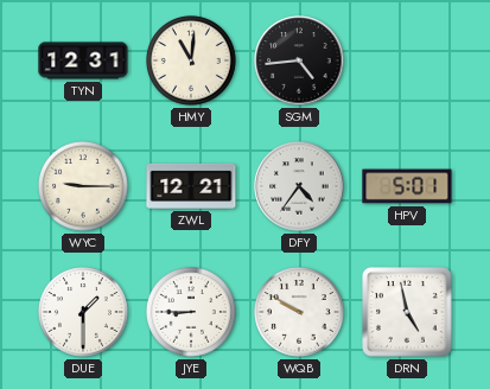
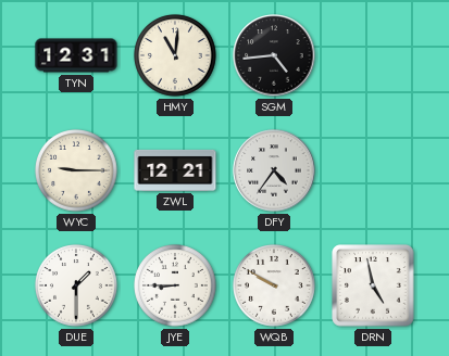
HPV: 5:01 -> none (407, 186)
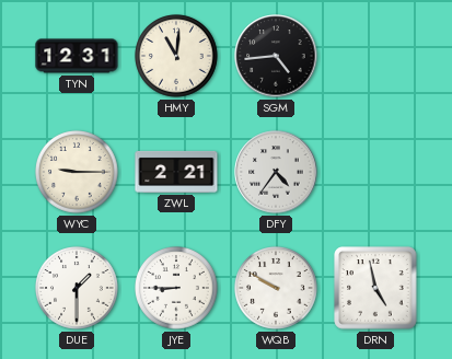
ZWL: 12:21 -> 2:21 (176, 172)
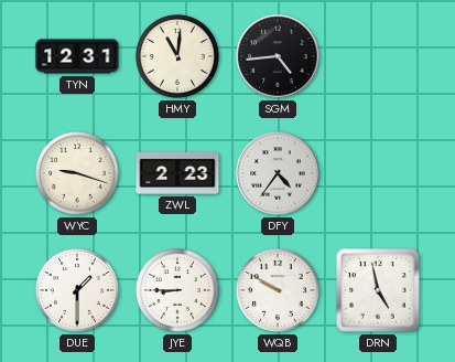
WYC: 9:15 -> 9:18 (78, 174)
ZWL: 2:21 -> 2:23 (177, 173)
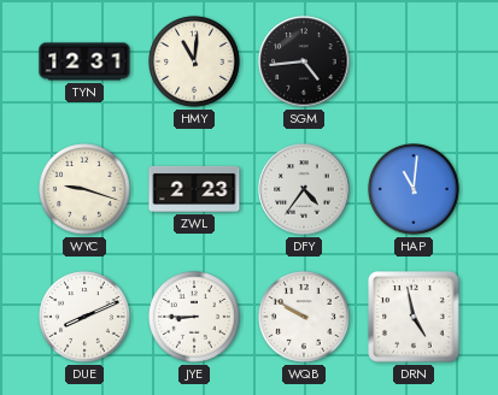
HAP: none -> 11:01 (415, 190)
DUE: 1:30 -> 8:11 (86, 318)
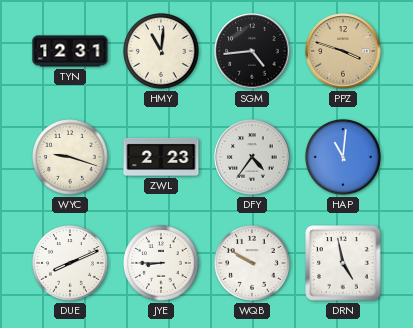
PPZ: none -> 3:48 (343, 51)
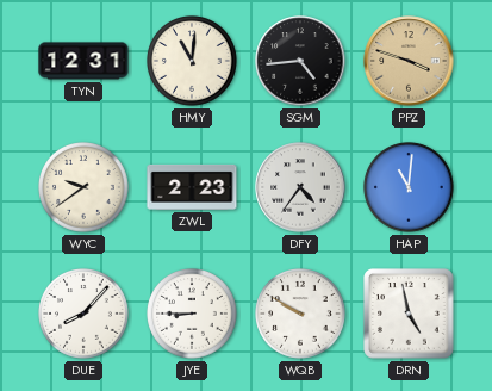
WYC: 9:18 -> 9:39 (85, 188)
DUE: 8:11 -> 8:07 (85, 315)
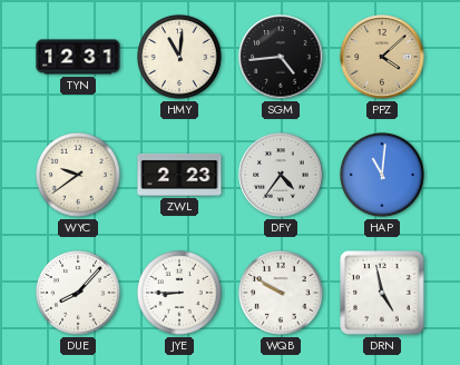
PPZ: 3:48 -> 4:08 (382, 57)
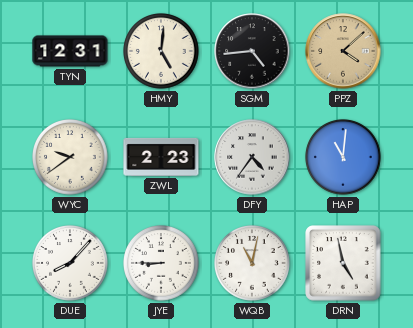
HMY: 11:01 -> 5:01 (162, 52)
WQB: 9:50 -> 11:02 (253, 264)
